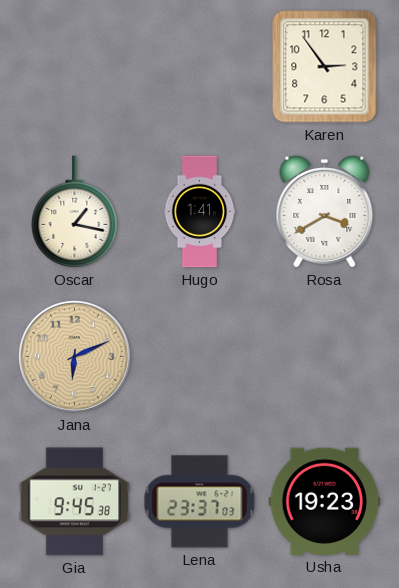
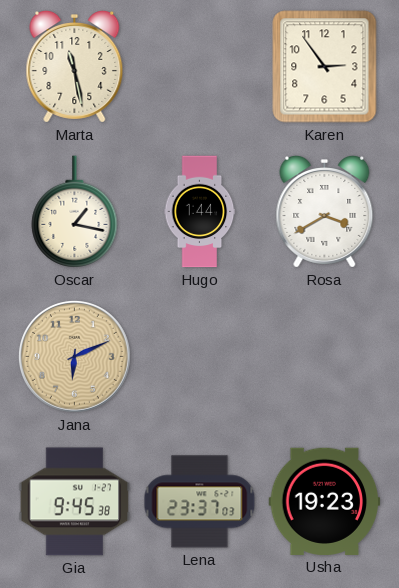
Marta: none -> 11:28 (75, 67)
Hugo: 1:41 -> 1:44 (200, 212)
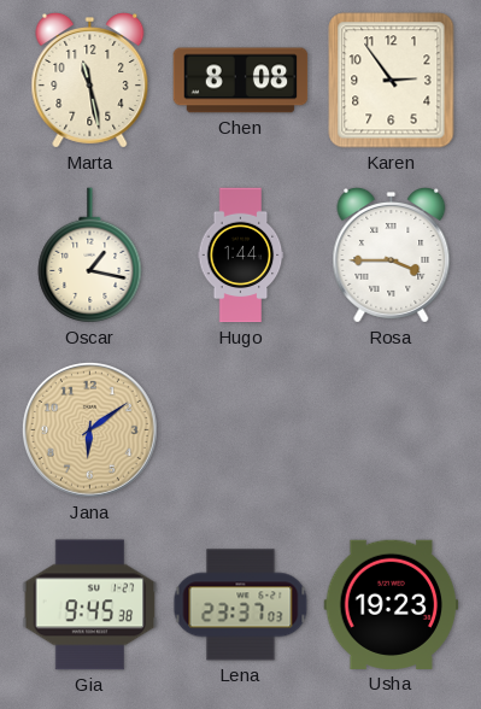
Chen: none -> 8:08 (241, 81)
Rosa: 3:40 -> 3:45 (392, 256)
Jana: 6:11 -> 6:09 (89, 429)
